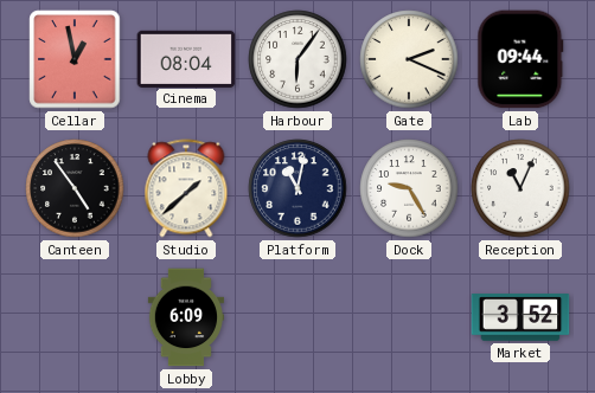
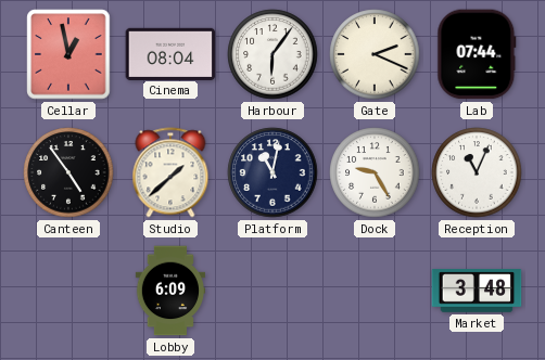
Lab: 09:44 -> 07:44 (477, 54)
Market: 3:52 -> 3:48 (477, 291)
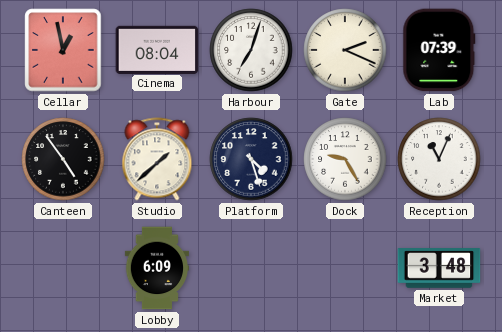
Harbour: 6:06 -> 7:03 (251, 50)
Lab: 07:44 -> 07:39 (439, 50)
Platform: 11:02 -> 4:27 (251, 159)
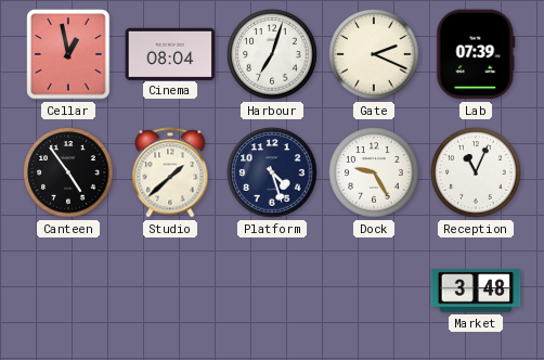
Lobby: 6:09 -> none (156, 268)
